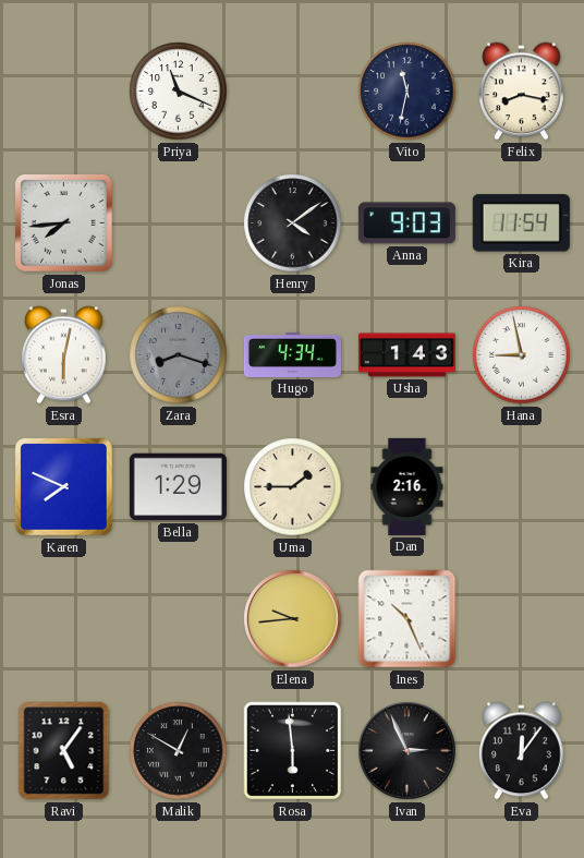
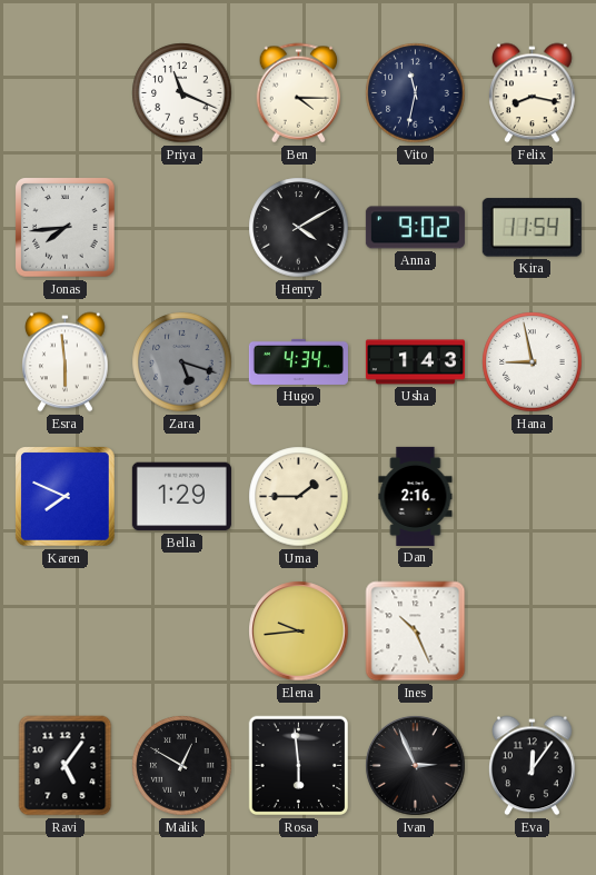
Ben: none -> 4:15 (299, 93)
Henry: 4:09 -> 4:10 (299, 228)
Anna: 9:03 -> 9:02 (415, 228)
Esra: 6:02 -> 5:59 (66, 362)
Zara: 8:18 -> 5:18 (182, 362)
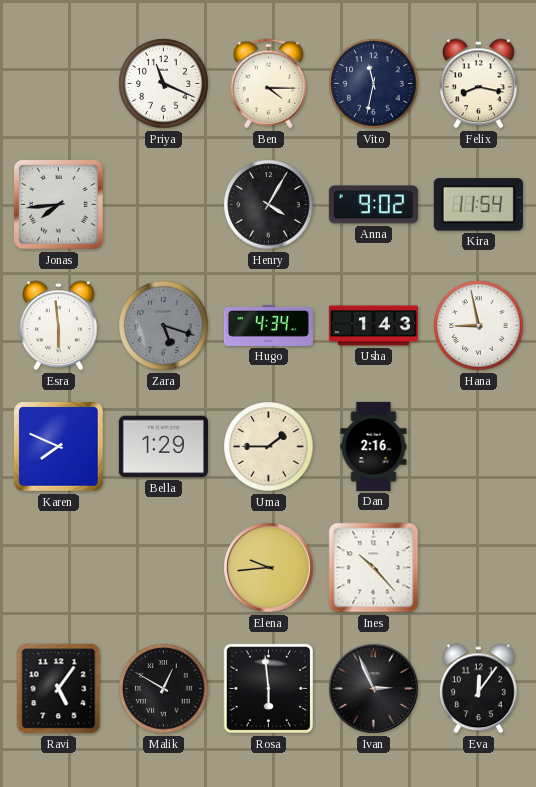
Henry: 4:10 -> 4:05 (269, 205)
Ines: 10:26 -> 10:23 (374, 568)
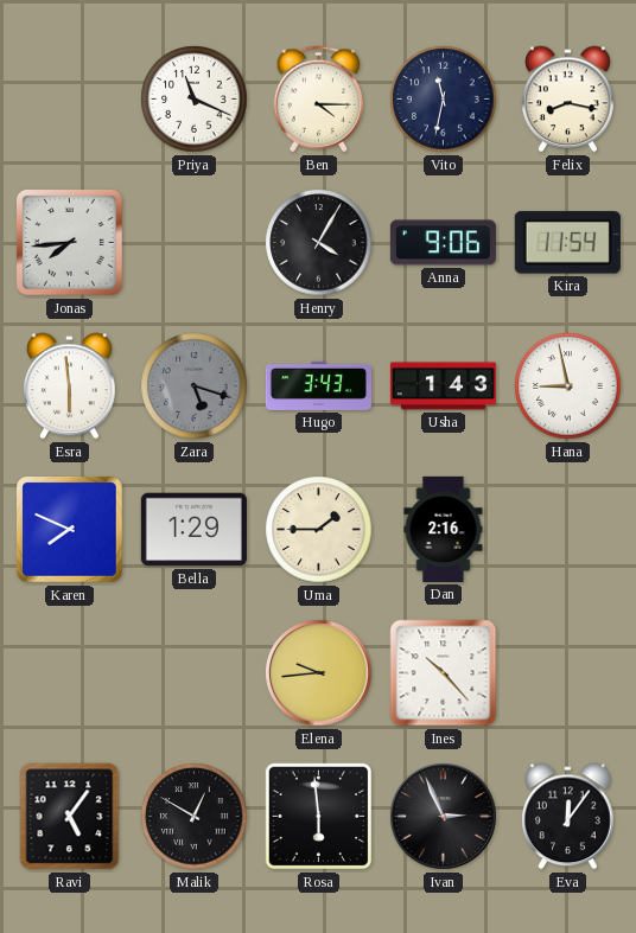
Anna: 9:02 -> 9:06 (443, 243)
Hugo: 4:34 -> 3:43 (318, 385)
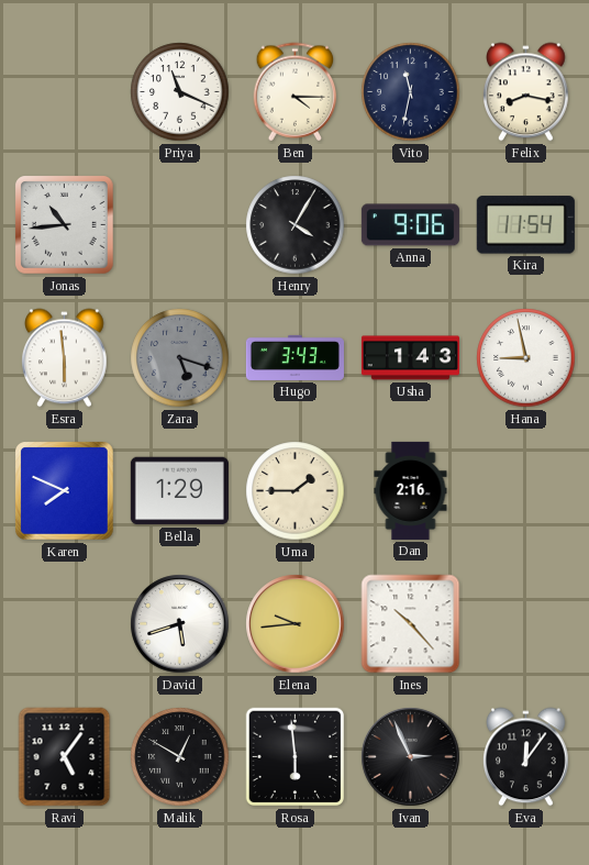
Jonas: 7:44 -> 10:44 (65, 225)
David: none -> 5:42 (180, 624)
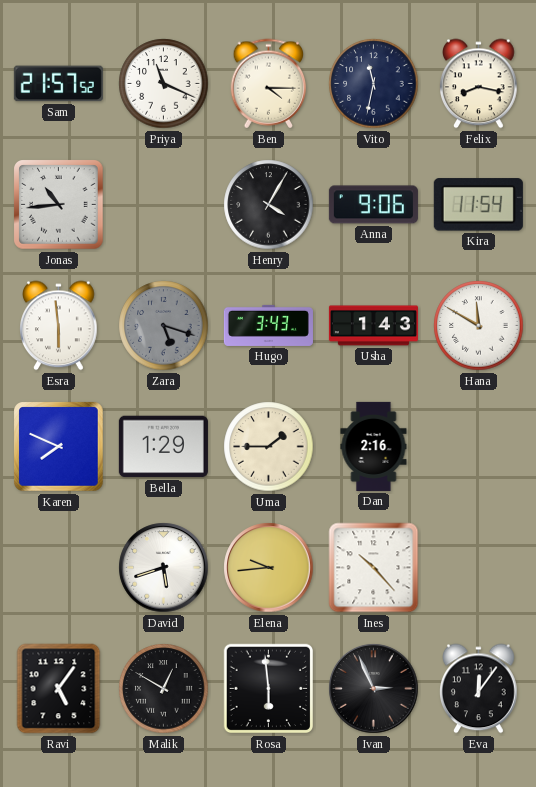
Sam: none -> 21:57 (58, 84)
Hana: 8:58 -> 11:50 (479, 326)
